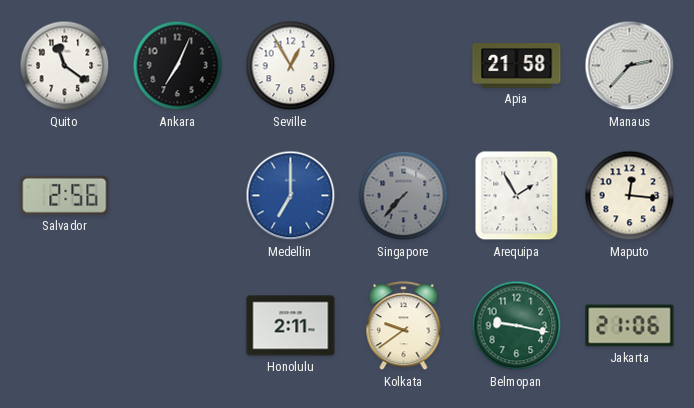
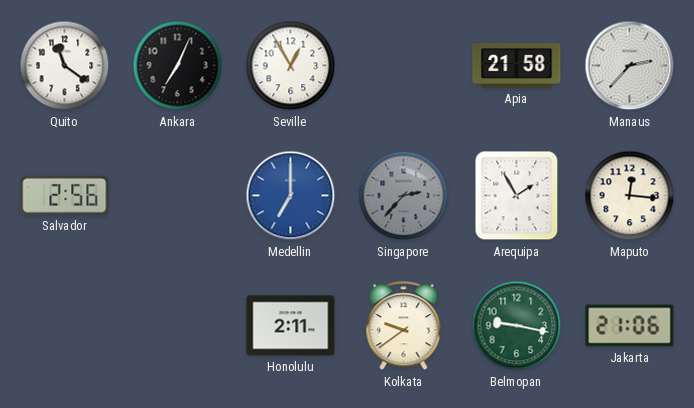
Singapore: 7:37 -> 2:37 (404, 196)
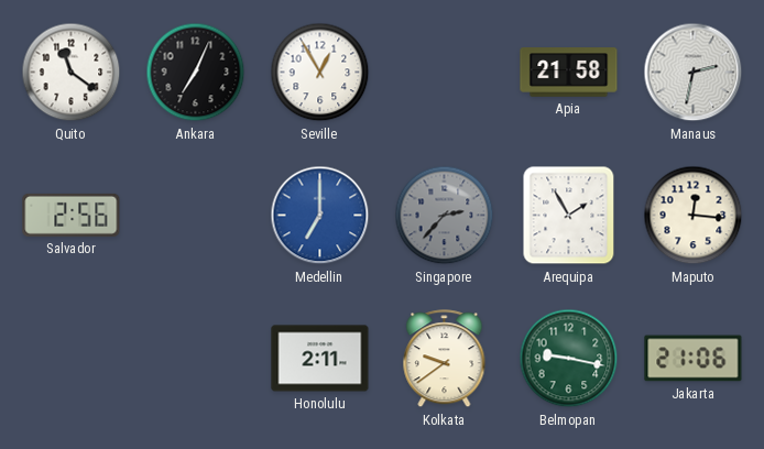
Manaus: 2:37 -> 2:32 (694, 73)
